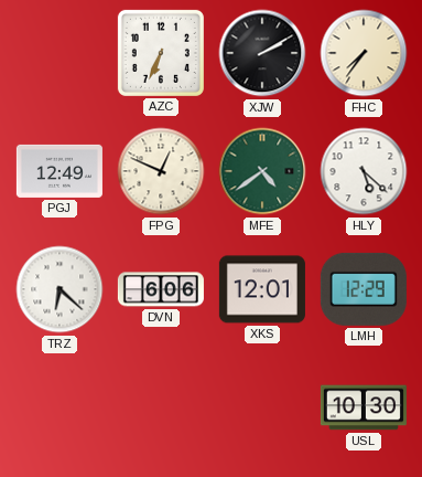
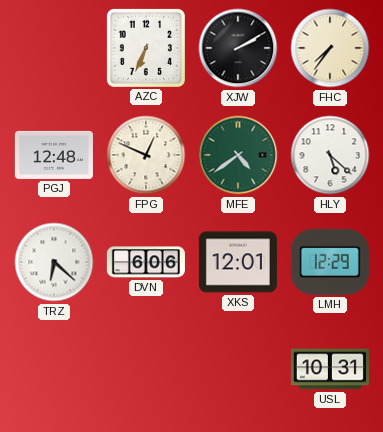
PGJ: 12:49 -> 12:48 (54, 155)
USL: 10:30 -> 10:31 (330, 369)
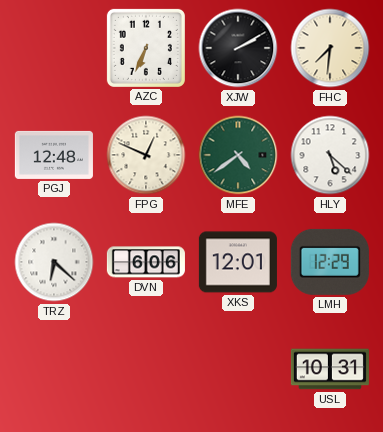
FHC: 7:36 -> 7:31 (330, 48)
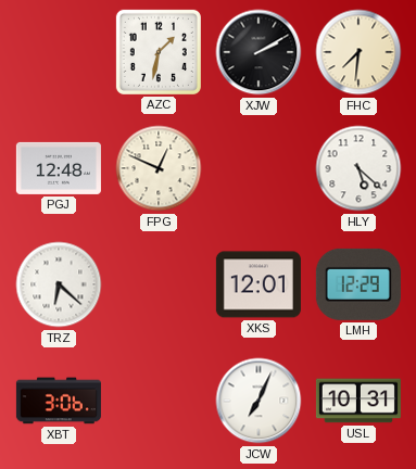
AZC: 6:34 -> 1:32 (159, 52)
MFE: 4:39 -> none (238, 155)
DVN: 6:06 -> none (146, 262)
XBT: none -> 3:06 (59, 401)
JCW: none -> 7:04 (259, 401)
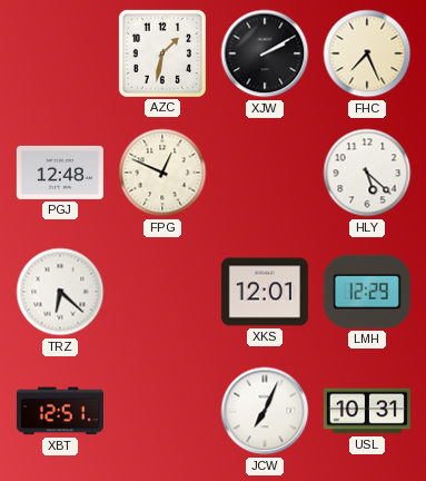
FHC: 7:31 -> 7:26 (367, 53)
XBT: 3:06 -> 12:51 (60, 411)
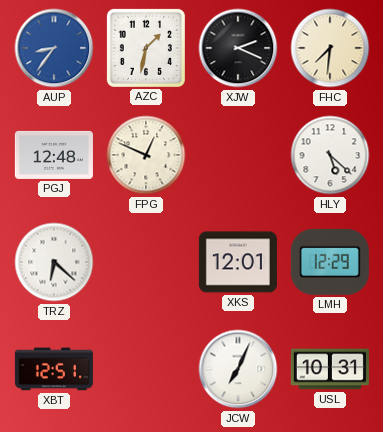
AUP: none -> 8:36 (54, 48)
XJW: 2:10 -> 2:19 (238, 48)
FHC: 7:26 -> 7:31 (330, 48)
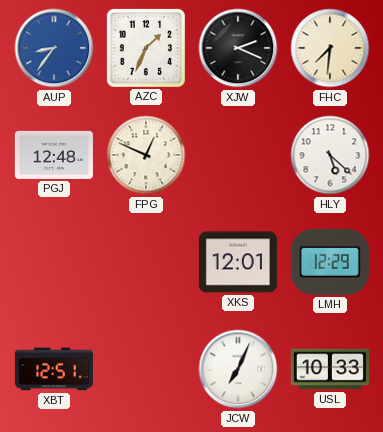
AZC: 1:32 -> 1:34 (146, 48)
TRZ: 6:22 -> none (54, 262)
USL: 10:31 -> 10:33 (330, 369)
